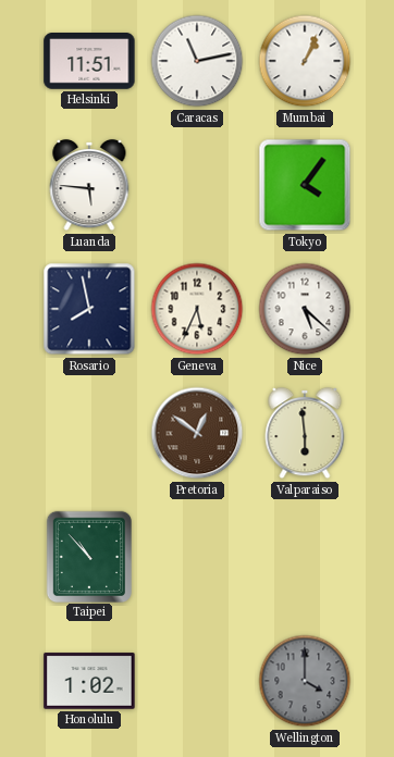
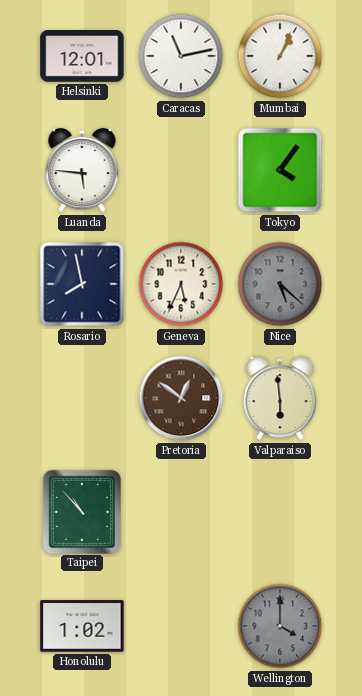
Helsinki: 11:51 -> 12:01 (82, 56)
Nice dial: white -> grey (280, 284)
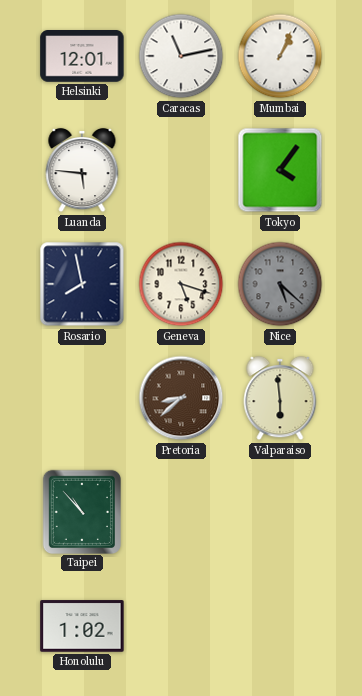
Geneva: 5:34 -> 5:18 (181, 284)
Pretoria: 12:51 -> 8:38 (181, 398)
Wellington: 4:00 -> none (280, 626)
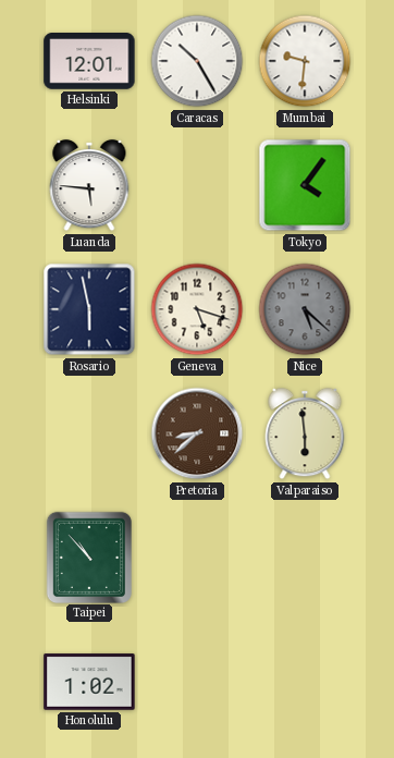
Caracas: 11:13 -> 10:25 (197, 61)
Mumbai: 1:04 -> 9:31 (305, 61)
Rosario: 7:58 -> 5:58 (89, 309)
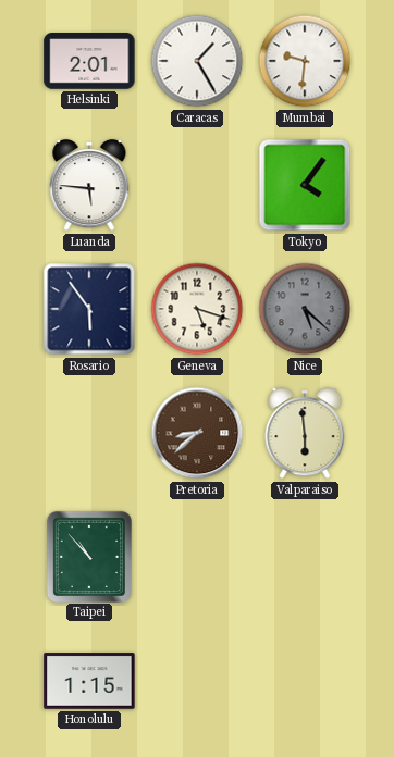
Helsinki: 12:01 -> 2:01 (89, 61)
Caracas: 10:25 -> 1:25 (197, 61)
Rosario: 5:58 -> 5:54 (89, 309)
Honolulu: 1:02 -> 1:15 (89, 681)
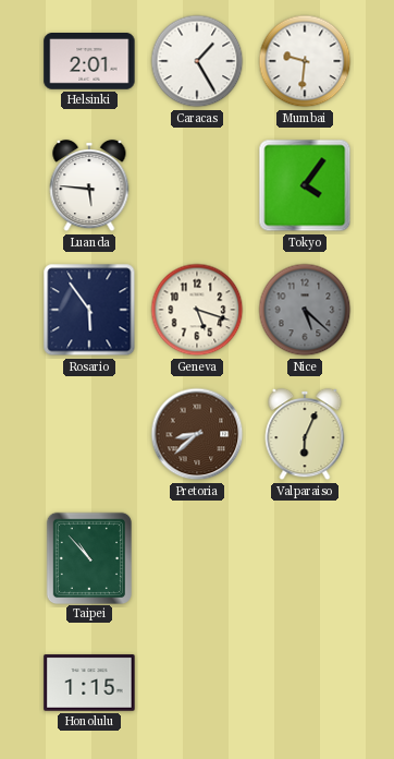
Valparaiso: 5:59 -> 6:04 (305, 434)
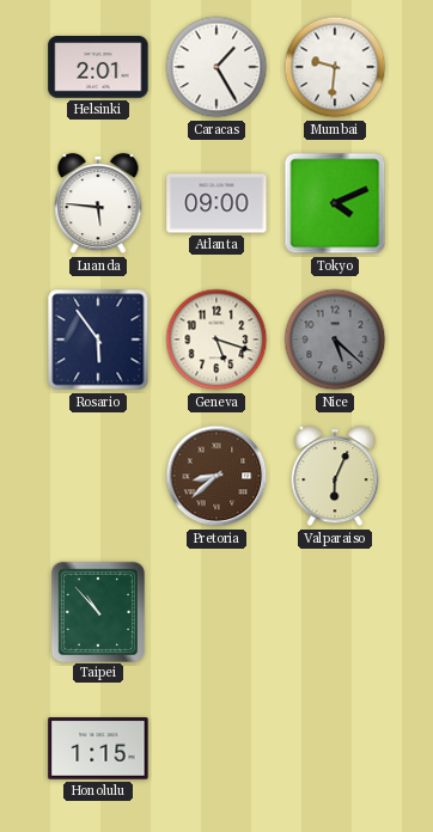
Atlanta: none -> 09:00 (216, 203)
Tokyo: 4:06 -> 4:11 (335, 203)
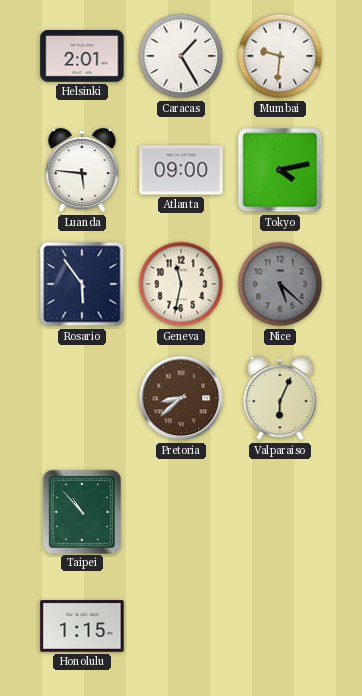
Tokyo: 4:11 -> 4:13 (280, 170)
Geneva: 5:18 -> 11:32 (181, 284)
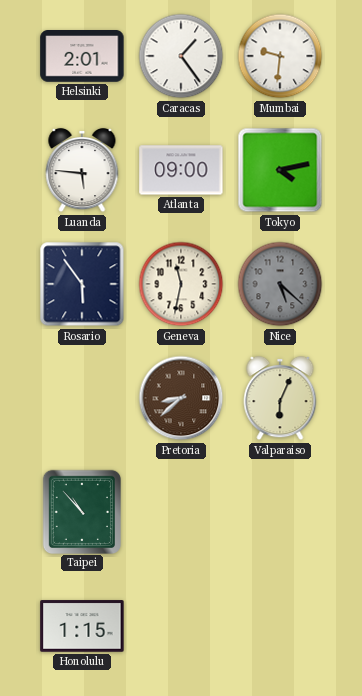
Caracas: 1:25 -> 1:24 (181, 56)
